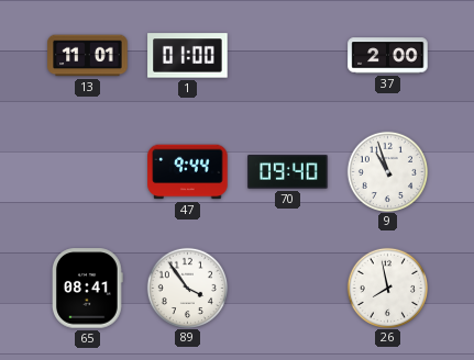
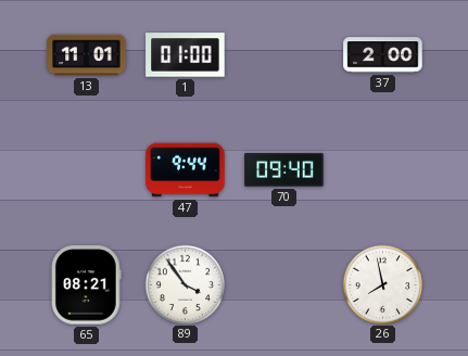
9: 10:57 -> none (387, 171)
65: 08:41 -> 08:21 (87, 285)
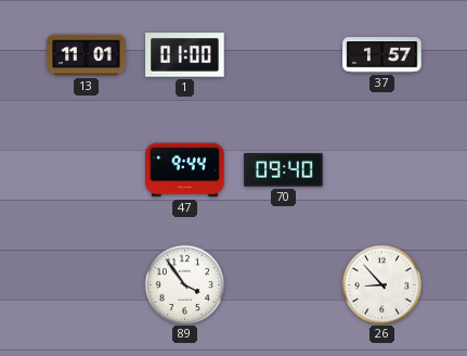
37: 2:00 -> 1:57 (382, 55)
65: 08:21 -> none (87, 285)
26: 7:58 -> 8:53 (381, 284)
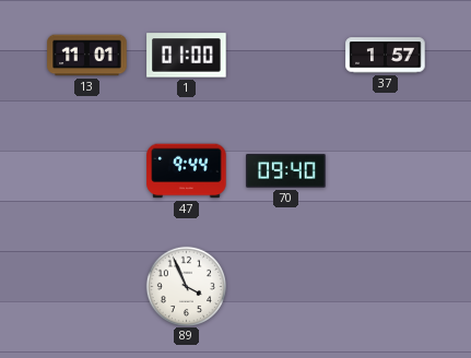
89: 3:54 -> 3:56 (186, 286)
26: 8:53 -> none (381, 284)
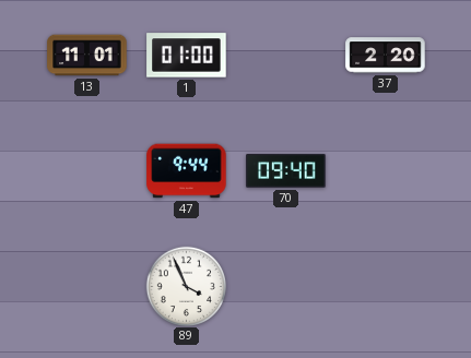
37: 1:57 -> 2:20 (386, 56)
